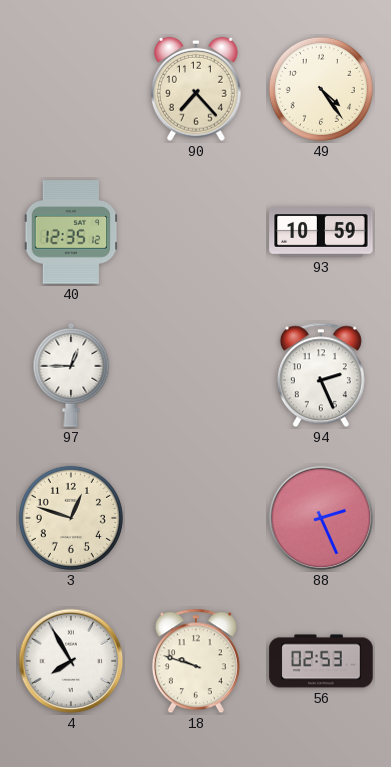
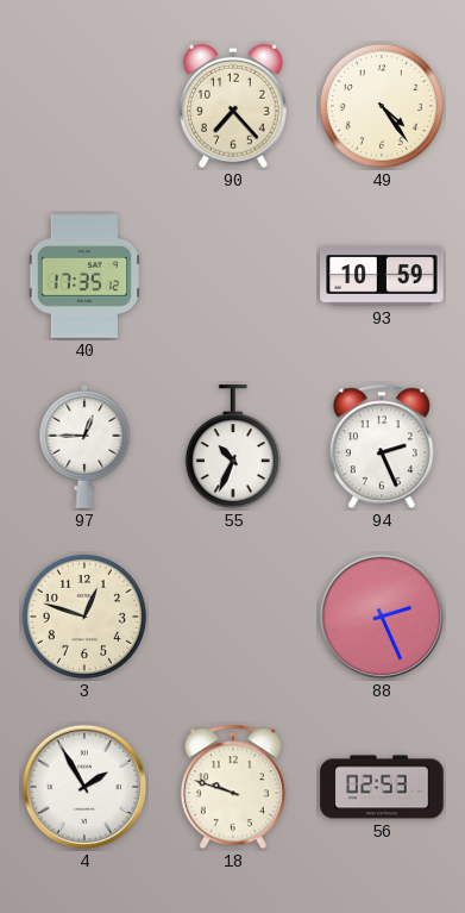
40: 12:35 -> 17:35 (84, 276)
55: none -> 10:34 (233, 448)
4: 7:55 -> 1:55 (84, 787)
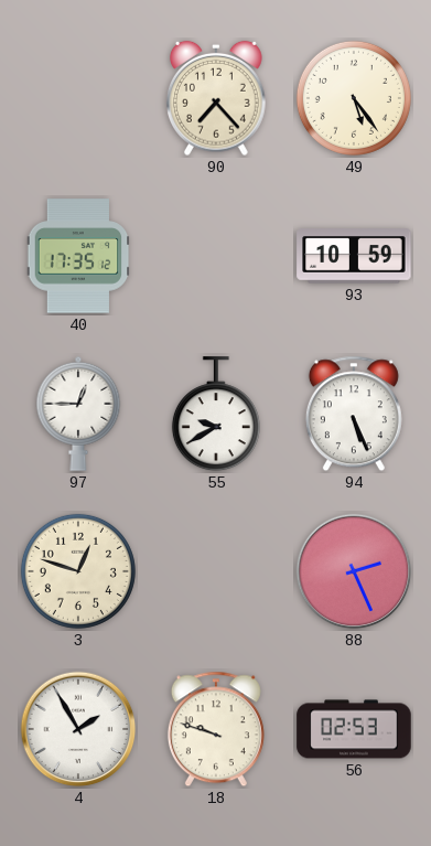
49: 4:24 -> 5:24 (354, 98)
55: 10:34 -> 9:40 (216, 415)
94: 2:26 -> 5:26 (354, 414)
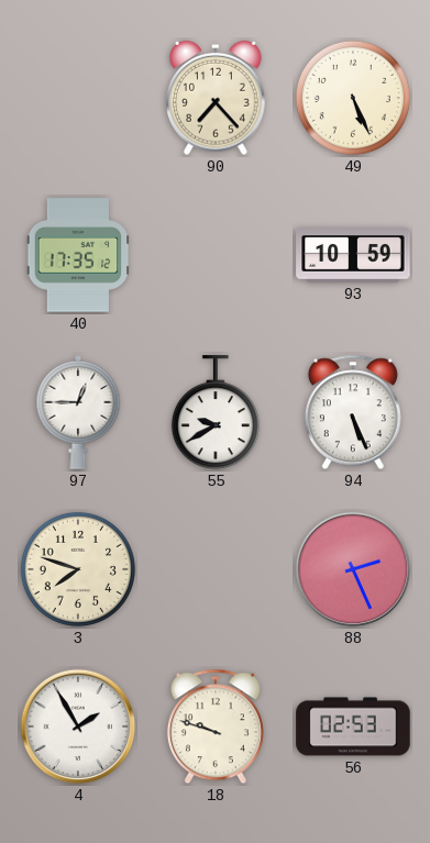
49: 5:24 -> 5:26 (353, 98)
3: 12:48 -> 7:48 (78, 569)
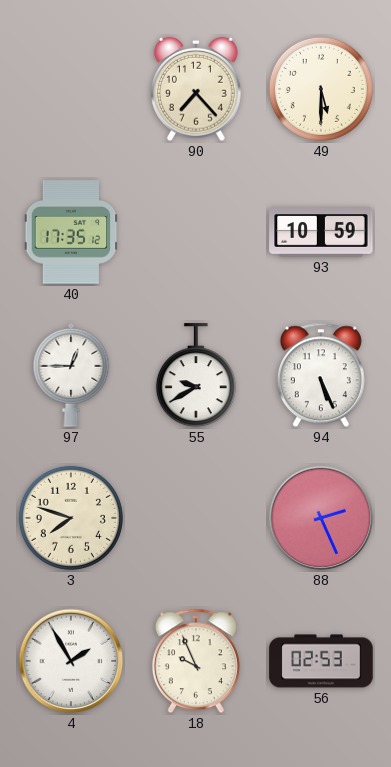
49: 5:26 -> 5:30 (321, 89)
18: 9:48 -> 9:56 (196, 661)
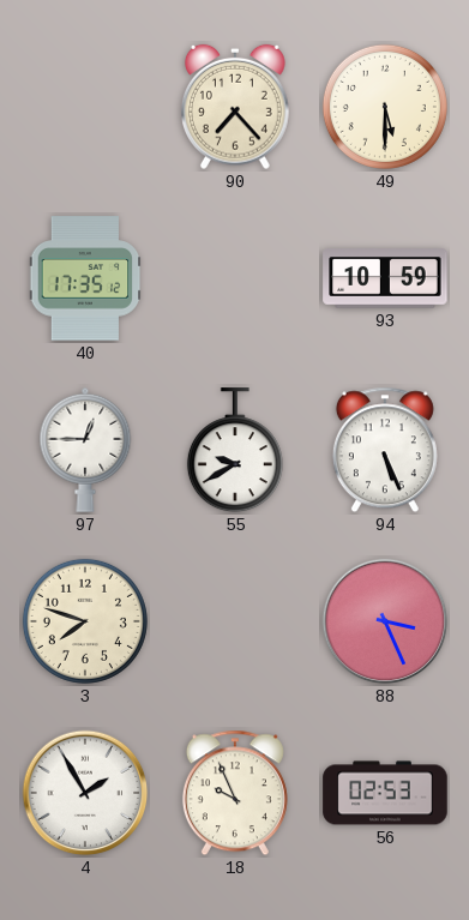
88: 2:26 -> 3:26 (385, 621)
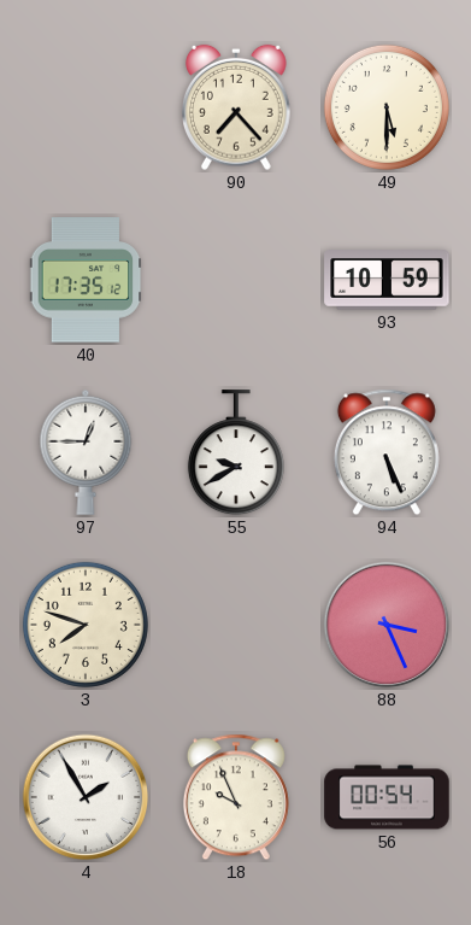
56: 02:53 -> 00:54 (387, 797)
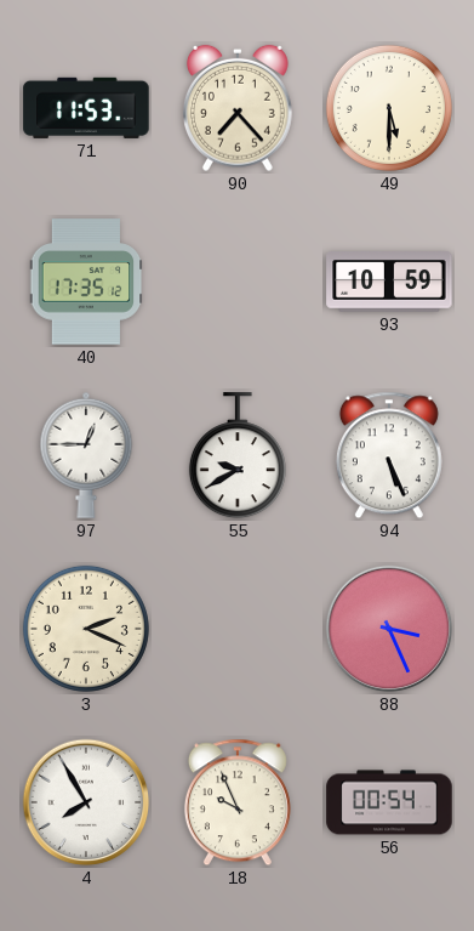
71: none -> 11:53 (86, 108)
3: 7:48 -> 2:19 (86, 629)
4: 1:55 -> 7:55 (86, 802)
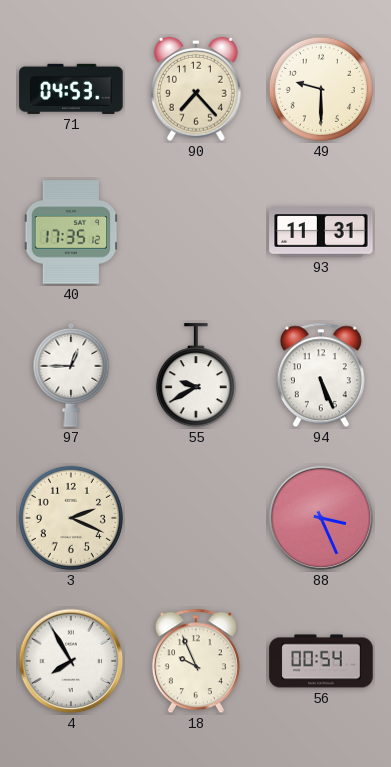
71: 11:53 -> 04:53 (71, 89)
49: 5:30 -> 9:30 (321, 89)
93: 10:59 -> 11:31 (321, 232)
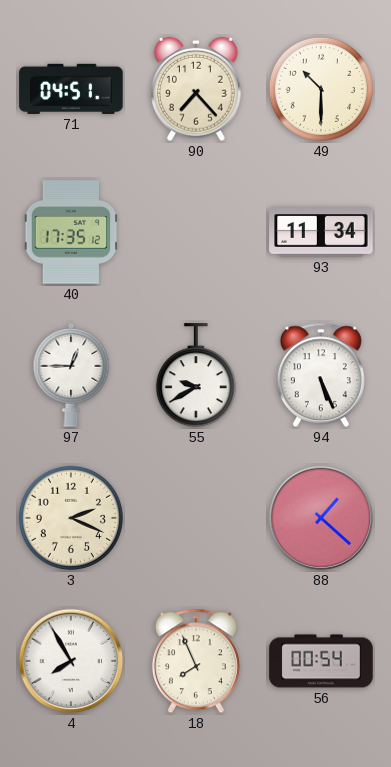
71: 04:53 -> 04:51 (71, 89)
49: 9:30 -> 10:30 (321, 89)
93: 11:31 -> 11:34 (321, 232)
88: 3:26 -> 1:22 (321, 518)
18: 9:56 -> 7:56 (196, 661)
